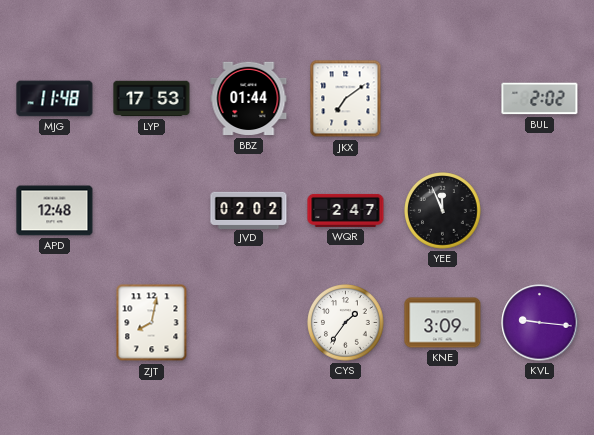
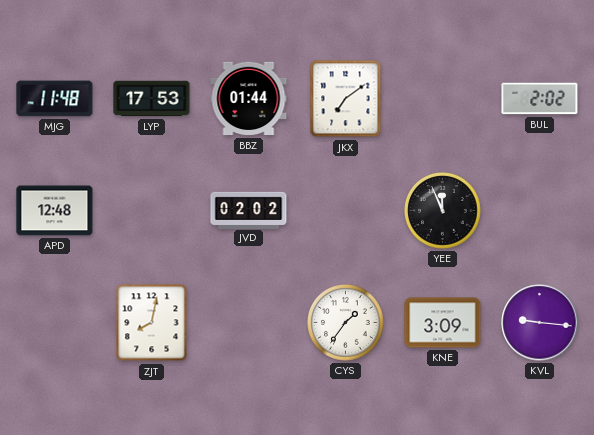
WQR: 2:47 -> none (346, 210)
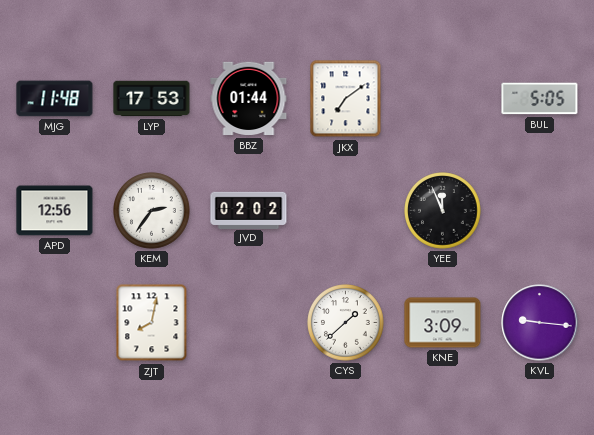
BUL: 2:02 -> 5:05 (540, 99)
APD: 12:48 -> 12:56 (55, 211)
KEM: none -> 2:36 (152, 211)
CYS: 1:36 -> 1:38 (346, 323)
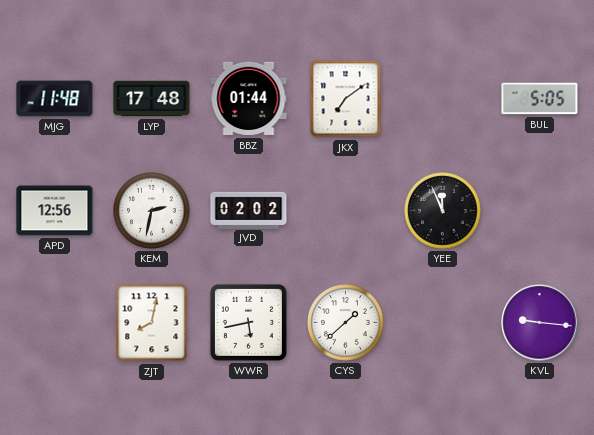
LYP: 17:53 -> 17:48 (152, 99)
KEM: 2:36 -> 2:32 (152, 211)
WWR: none -> 5:43 (248, 322)
KNE: 3:09 -> none (443, 323)
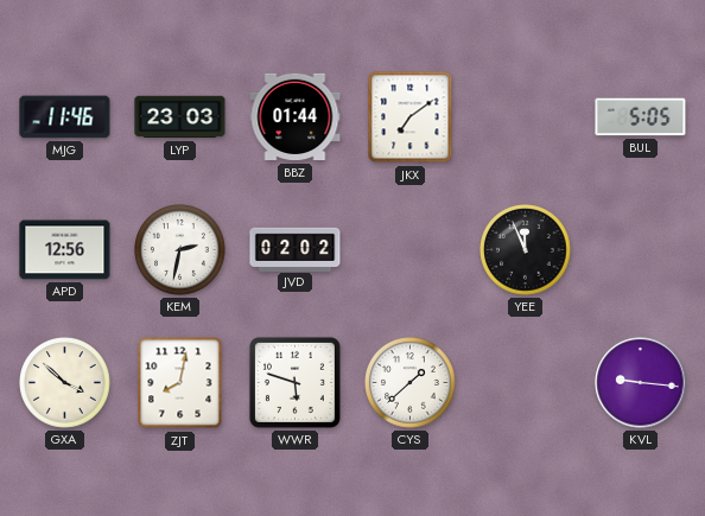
MJG: 11:48 -> 11:46 (65, 117)
LYP: 17:48 -> 23:03 (180, 117)
GXA: none -> 3:52 (65, 383)
WWR: 5:43 -> 5:48 (294, 382)
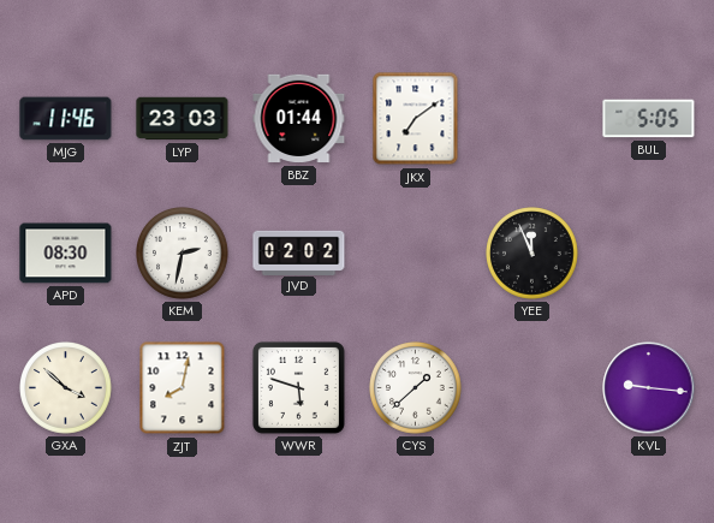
APD: 12:56 -> 08:30 (66, 254)
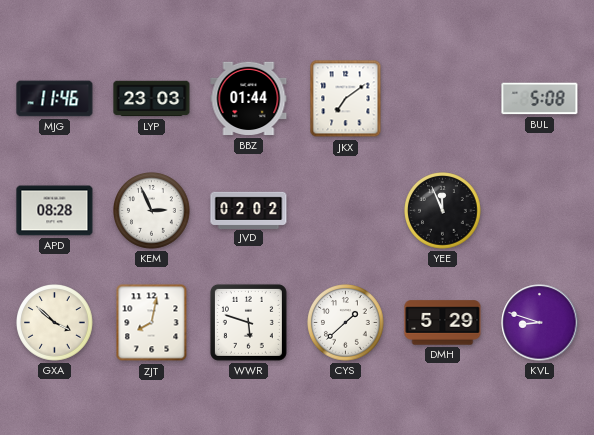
BUL: 5:05 -> 5:08 (540, 99)
APD: 08:30 -> 08:28 (55, 211)
KEM: 2:32 -> 2:56 (152, 211)
DMH: none -> 5:29 (443, 323)
KVL: 9:16 -> 8:48 (540, 323)
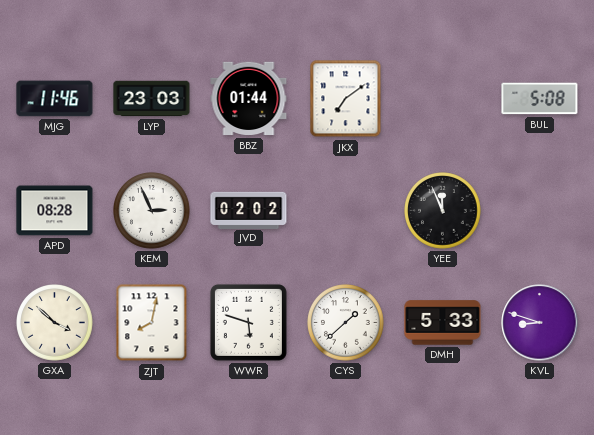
DMH: 5:29 -> 5:33 (443, 323)
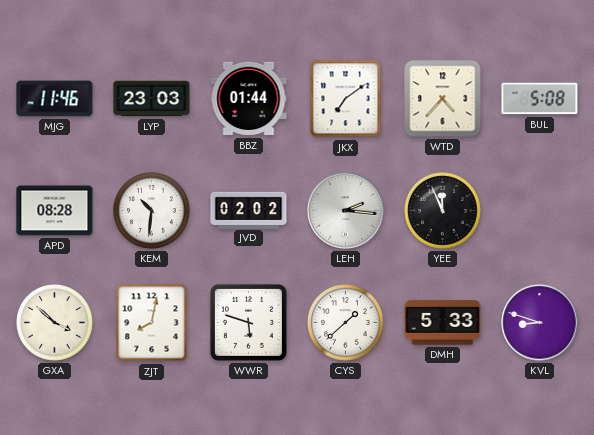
WTD: none -> 4:37 (443, 99)
KEM: 2:56 -> 10:31 (152, 211)
LEH: none -> 2:16 (346, 211)
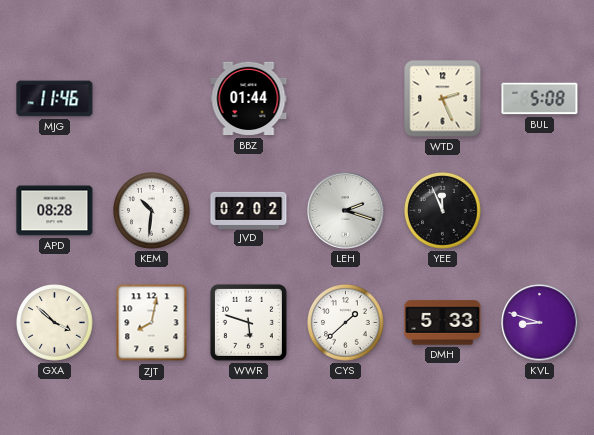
LYP: 23:03 -> none (152, 99)
JKX: 7:09 -> none (346, 99)
WTD: 4:37 -> 2:26 (443, 99)
LEH: 2:16 -> 2:18 (346, 211)
